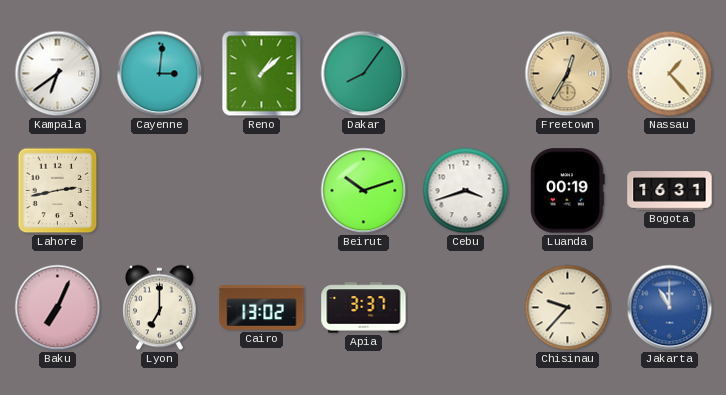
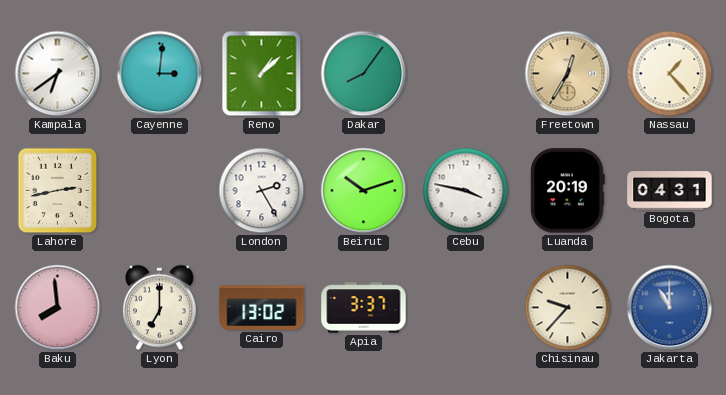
London: none -> 2:25 (262, 191)
Cebu: 3:42 -> 3:47 (466, 191)
Luanda: 00:19 -> 20:19 (568, 191)
Bogota: 16:31 -> 04:31 (670, 191)
Baku: 7:04 -> 7:59 (58, 308)
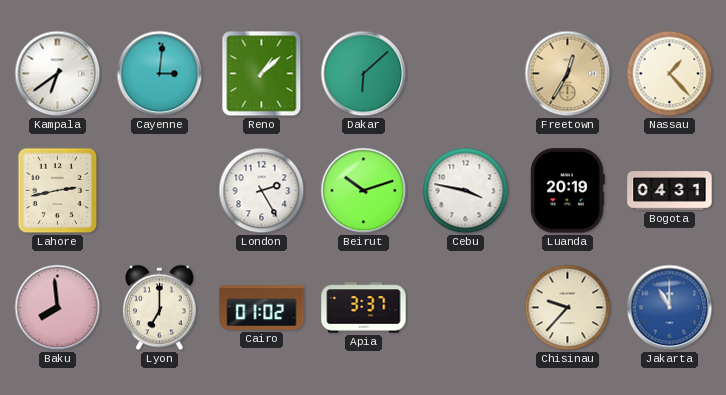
Dakar: 8:06 -> 6:08 (364, 74)
Cairo: 13:02 -> 01:02 (262, 308)
